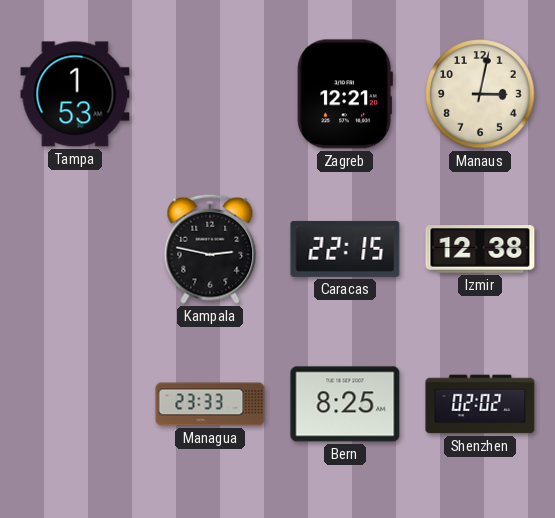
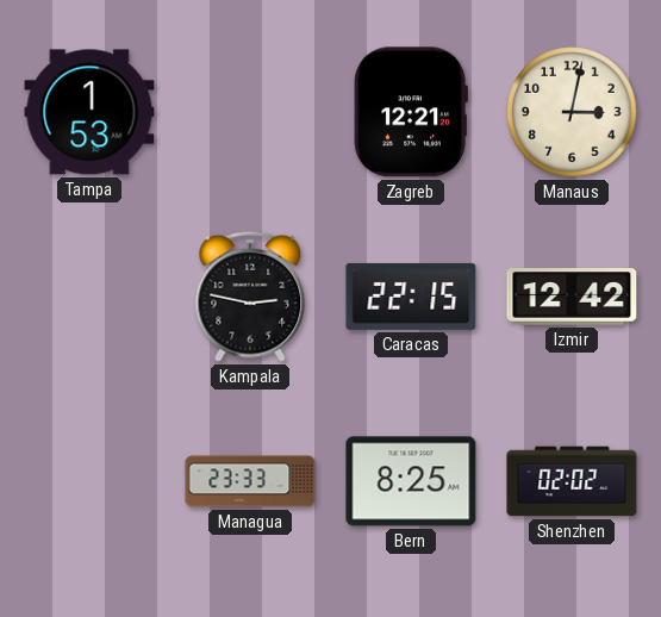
Izmir: 12:38 -> 12:42 (572, 297)
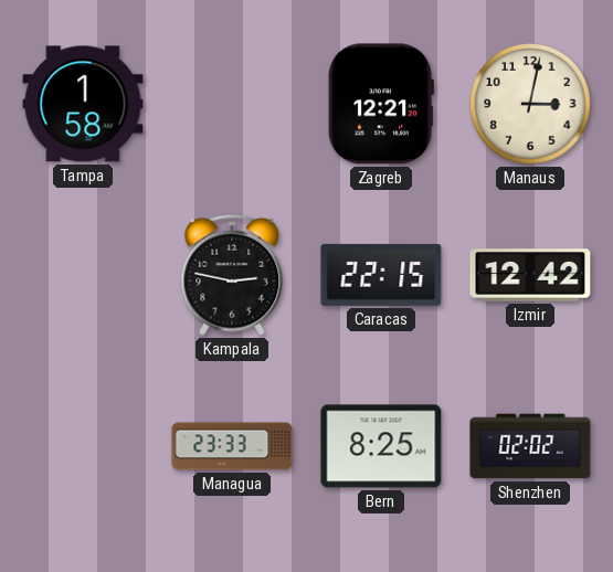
Tampa: 1:53 -> 1:58 (83, 104)
